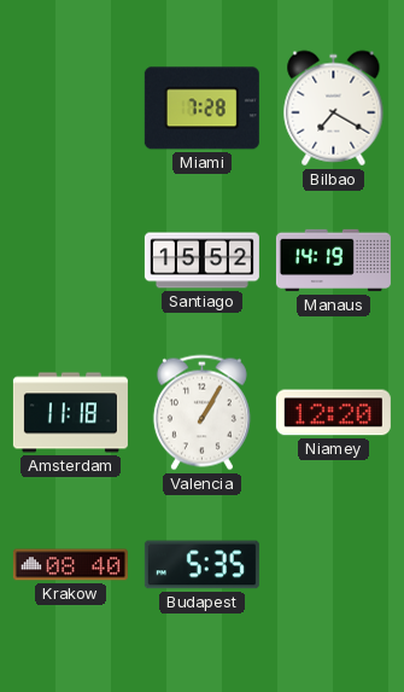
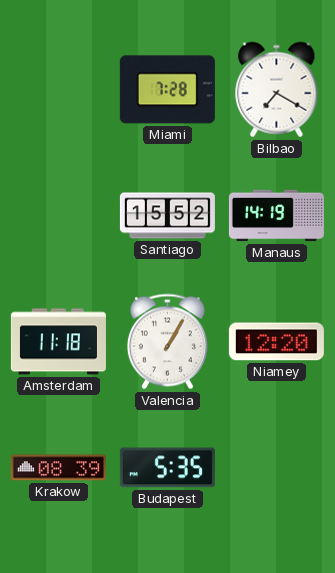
Krakow: 08:40 -> 08:39 (58, 468)
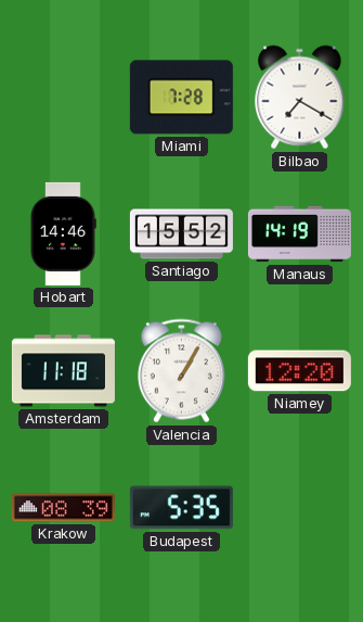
Hobart: none -> 14:46 (63, 233)
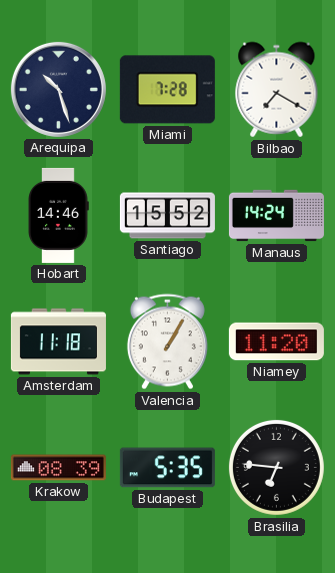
Arequipa: none -> 10:27 (58, 89)
Manaus: 14:19 -> 14:24 (276, 216)
Niamey: 12:20 -> 11:20 (276, 342)
Brasilia: none -> 6:46 (276, 467)
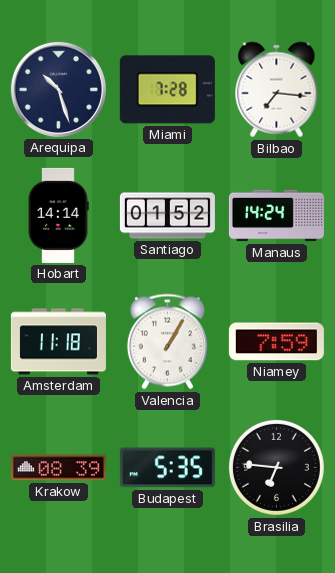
Bilbao: 7:20 -> 7:16 (277, 90)
Hobart: 14:46 -> 14:14 (58, 215)
Santiago: 15:52 -> 01:52 (167, 216)
Niamey: 11:20 -> 7:59 (276, 342)
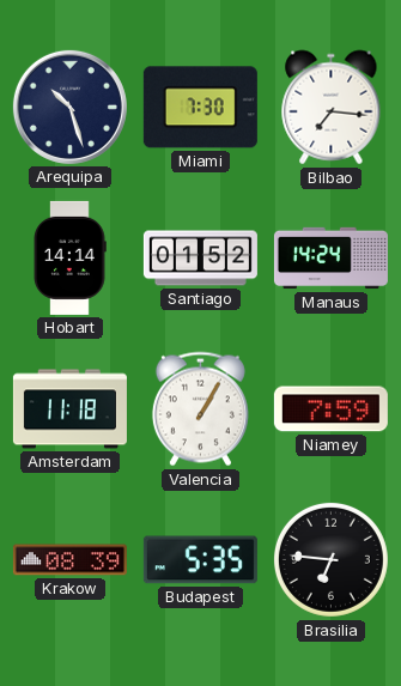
Miami: 7:28 -> 7:30 (200, 108)
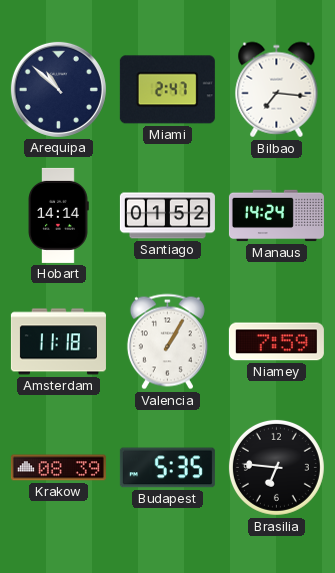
Arequipa: 10:27 -> 10:52 (58, 89)
Miami: 7:30 -> 2:47 (167, 90)
